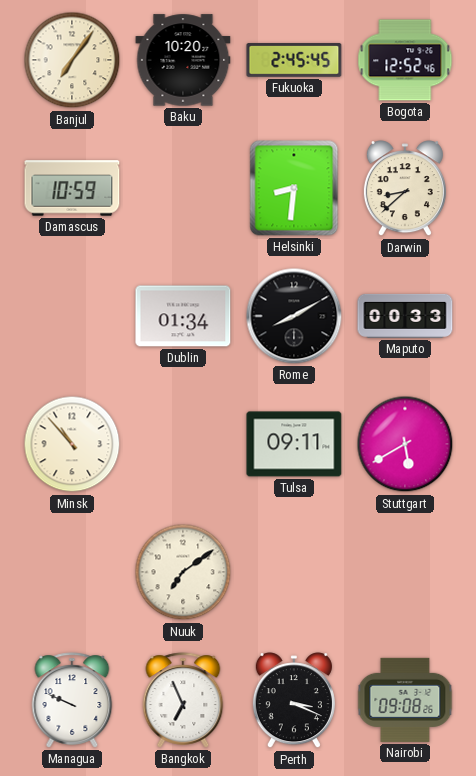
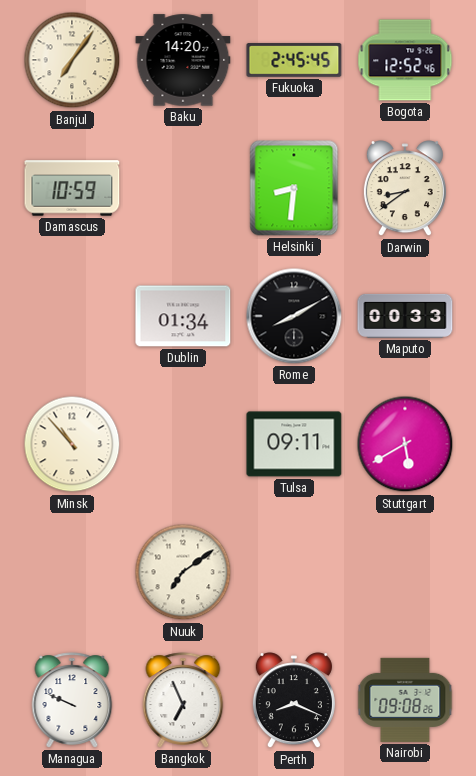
Baku: 10:20 -> 14:20 (183, 60)
Darwin: 8:38 -> 8:39 (405, 189)
Perth: 3:19 -> 8:19 (294, 701)
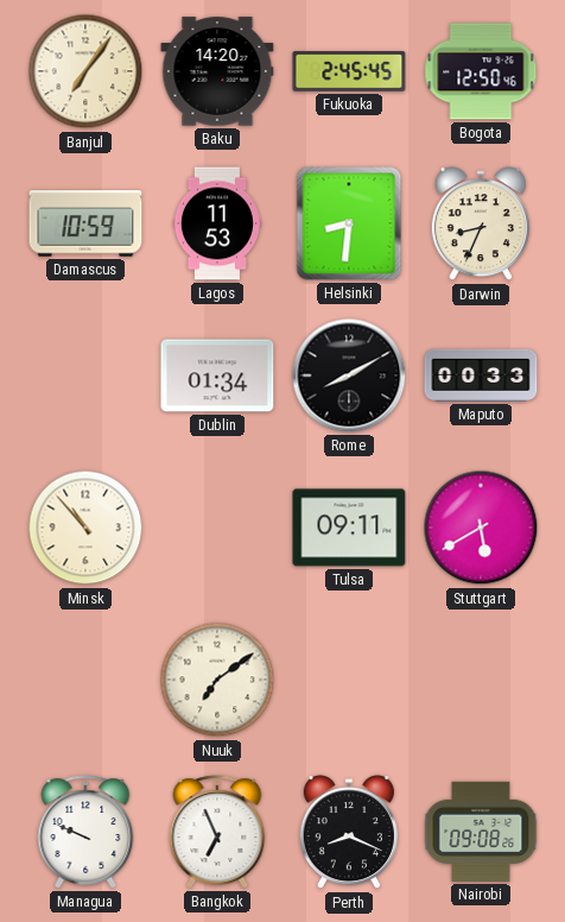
Bogota: 12:52 -> 12:50 (481, 71)
Lagos: none -> 11:53 (217, 223)
Darwin: 8:39 -> 8:34 (481, 225)
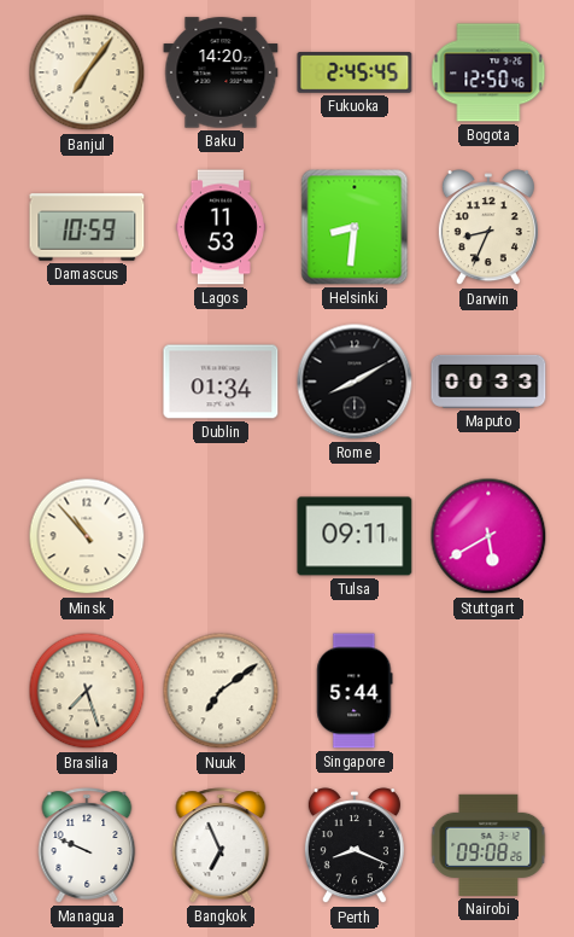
Brasilia: none -> 7:27 (87, 691)
Singapore: none -> 5:44 (355, 691)
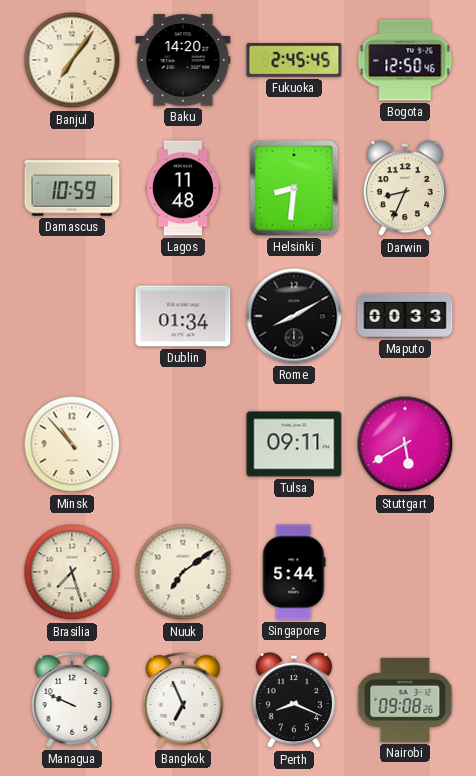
Lagos: 11:53 -> 11:48 (183, 188)
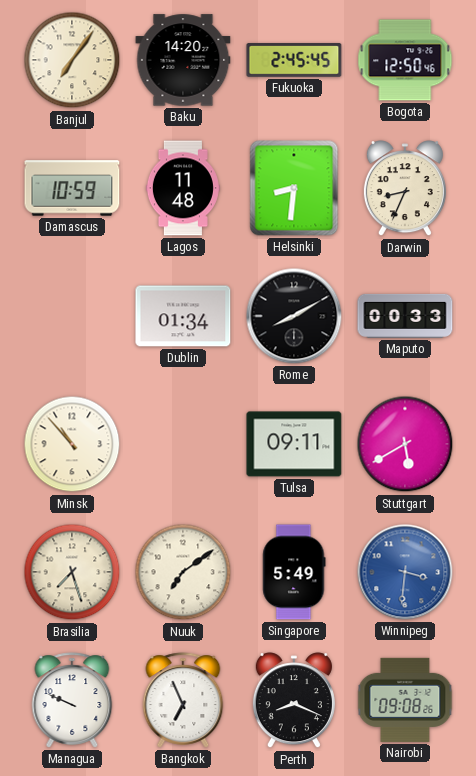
Singapore: 5:44 -> 5:49 (294, 572)
Winnipeg: none -> 3:31 (405, 572)
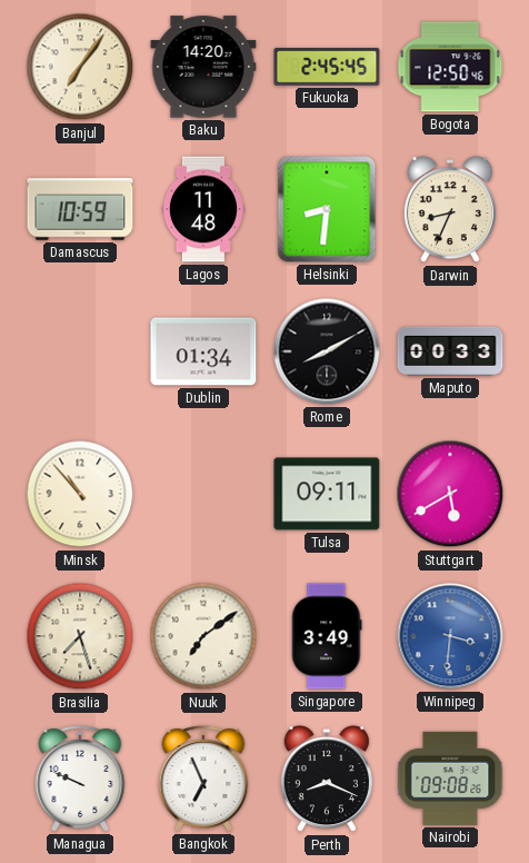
Singapore: 5:49 -> 3:49 (327, 636)
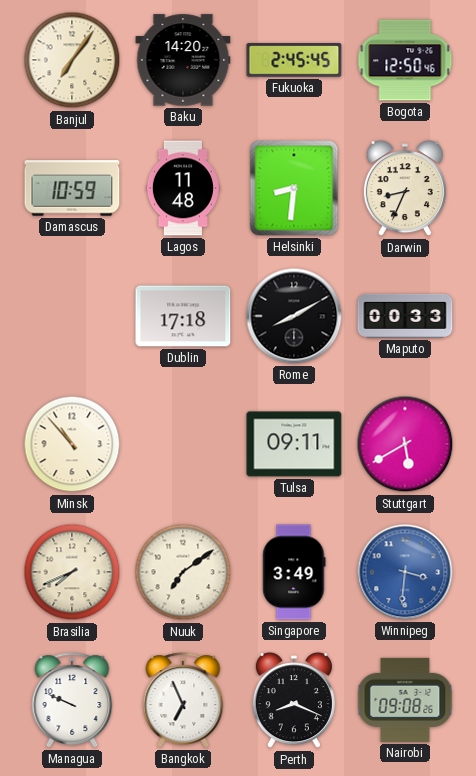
Dublin: 01:34 -> 17:18 (183, 316)
Brasilia: 7:27 -> 7:41 (72, 572)
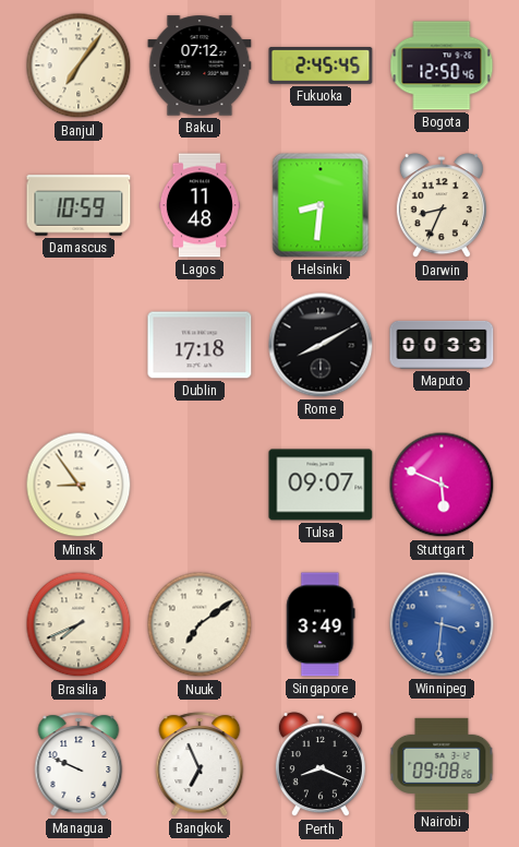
Baku: 14:20 -> 07:12 (200, 65)
Minsk: 10:53 -> 8:54 (79, 485)
Tulsa: 09:11 -> 09:07 (321, 485)
Stuttgart: 5:40 -> 5:49 (442, 485)
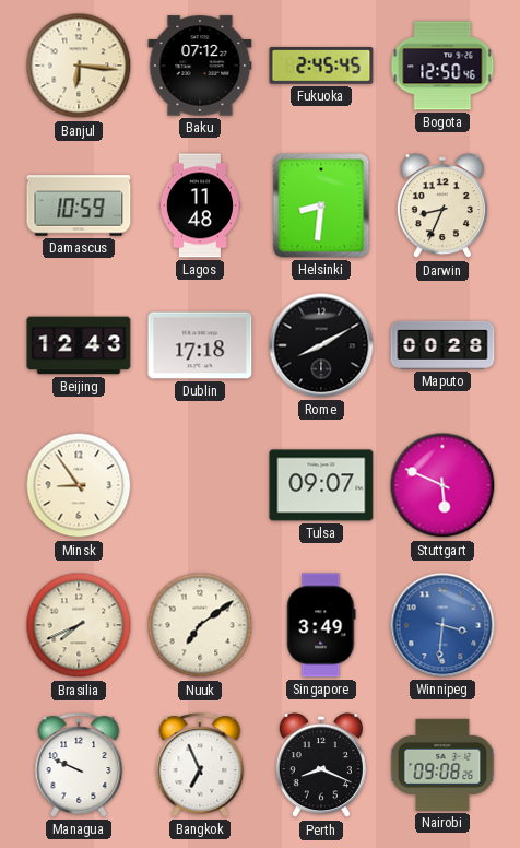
Banjul: 7:06 -> 6:16 (79, 66)
Beijing: none -> 12:43 (79, 345)
Maputo: 00:33 -> 00:28 (442, 345)
